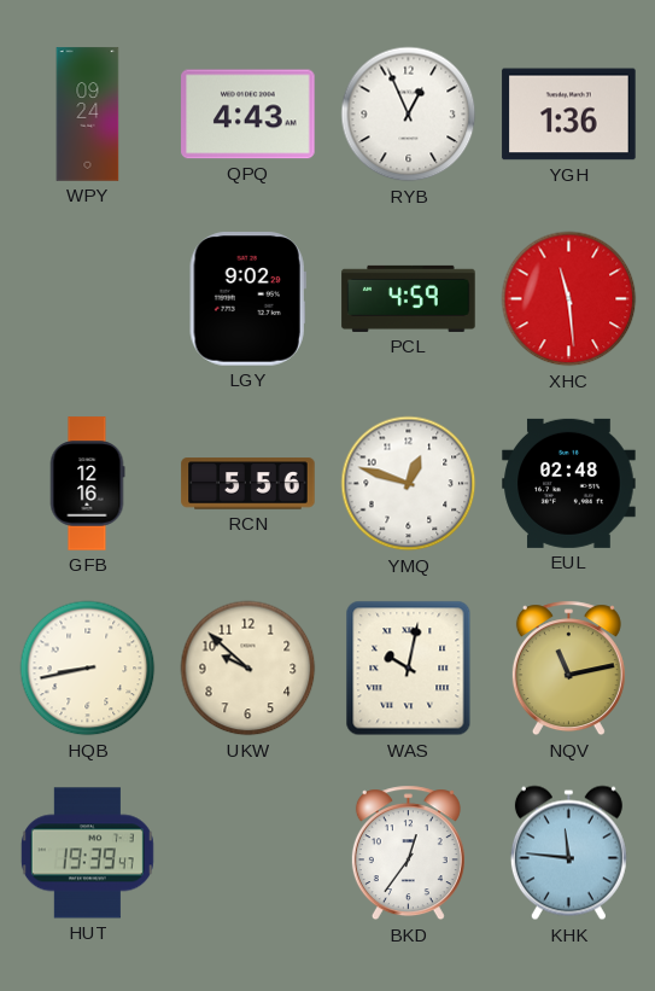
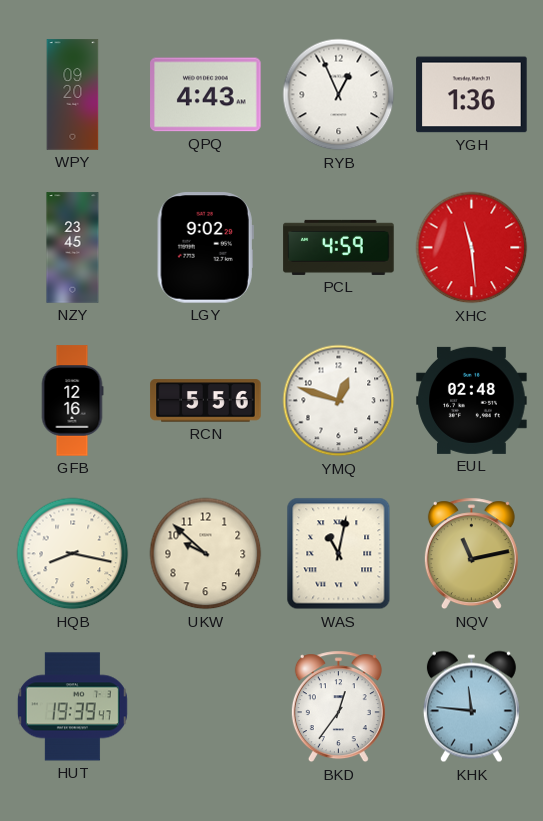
WPY: 09:24 -> 09:20 (73, 95)
NZY: none -> 23:45 (73, 248)
HQB: 8:43 -> 8:17 (73, 554)
WAS: 10:02 -> 11:02 (339, 554)
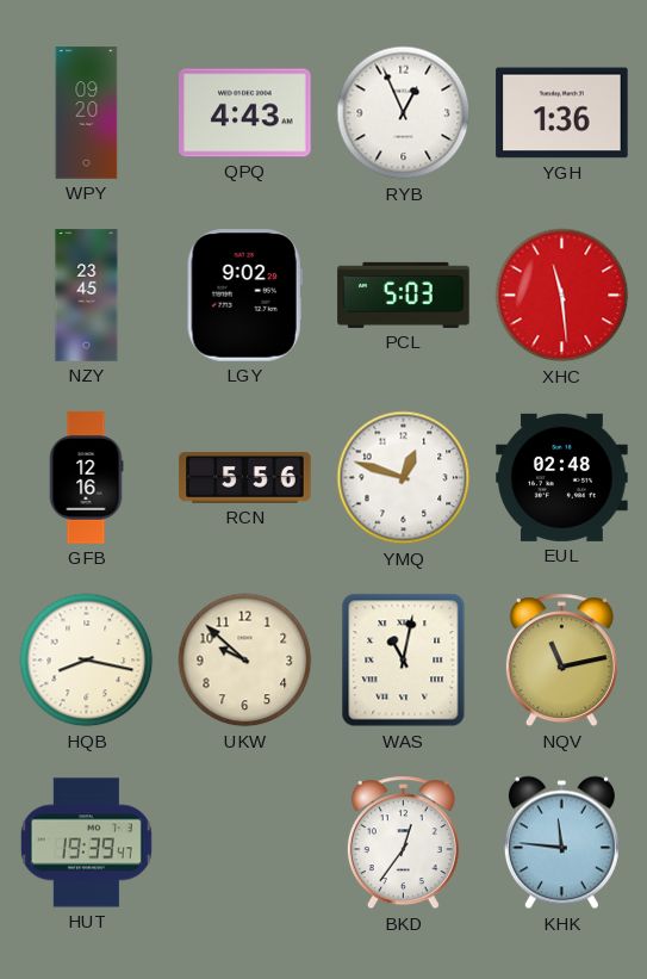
PCL: 4:59 -> 5:03 (404, 295)
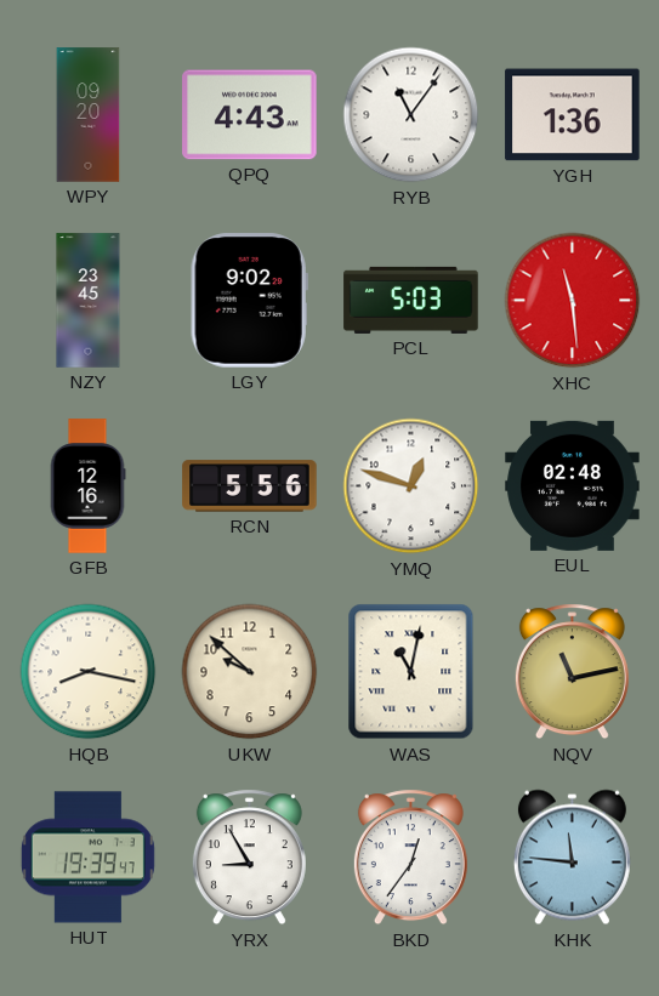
RYB: 12:56 -> 11:06 (411, 115)
YRX: none -> 8:55 (249, 858)
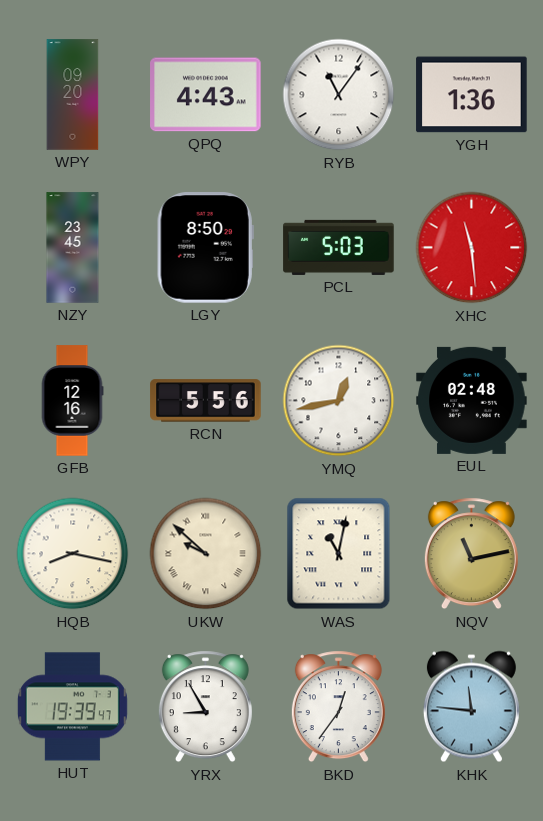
LGY: 9:02 -> 8:50 (205, 248)
YMQ: 12:48 -> 12:43 (339, 401)
UKW numerals: Arabic -> Roman (206, 554)
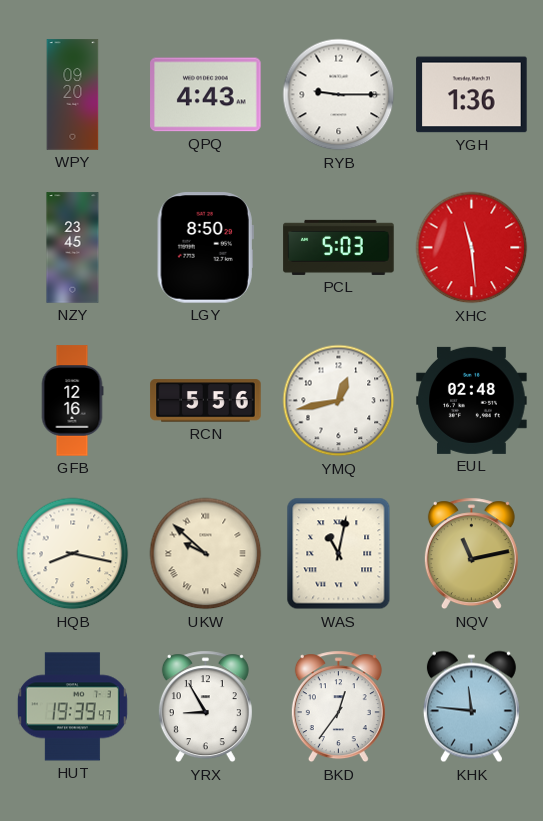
RYB: 11:06 -> 9:15 (339, 95)
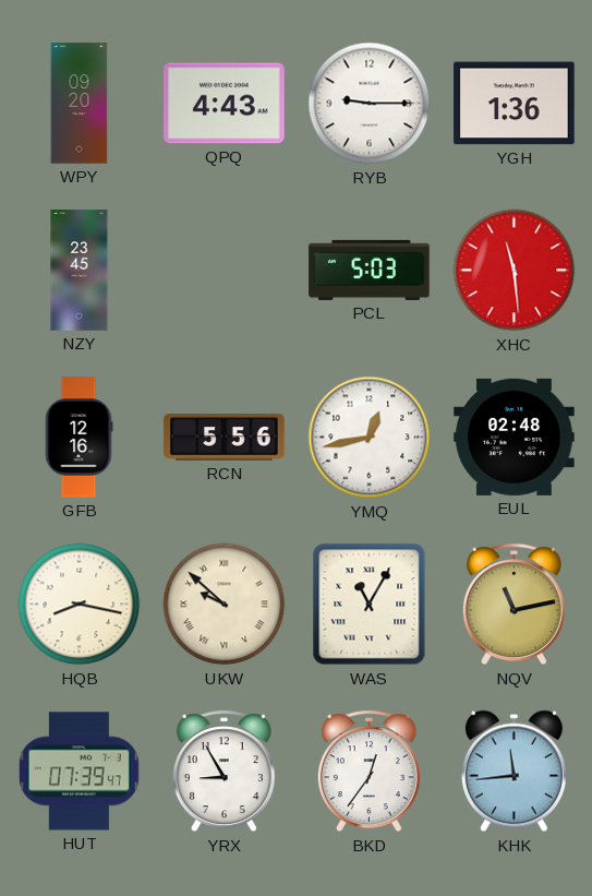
LGY: 8:50 -> none (205, 248)
WAS: 11:02 -> 11:05 (370, 605)
HUT: 19:39 -> 07:39 (78, 772)
KHK: 11:46 -> 11:44 (514, 772)
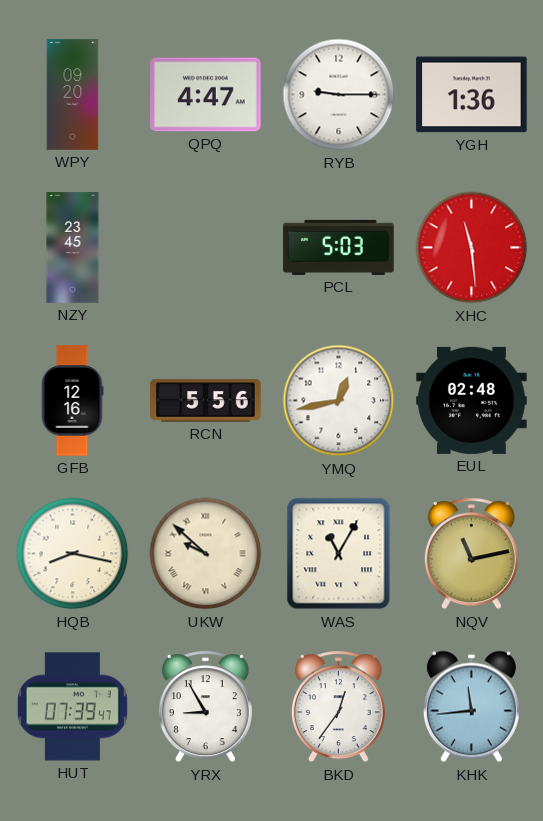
QPQ: 4:43 -> 4:47 (206, 95)
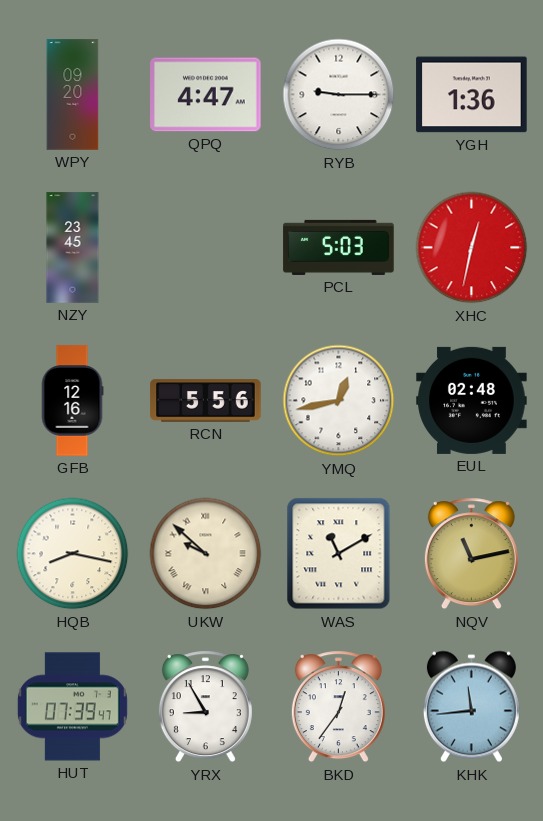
XHC: 11:29 -> 12:32 (472, 248)
WAS: 11:05 -> 11:10 (339, 554)
